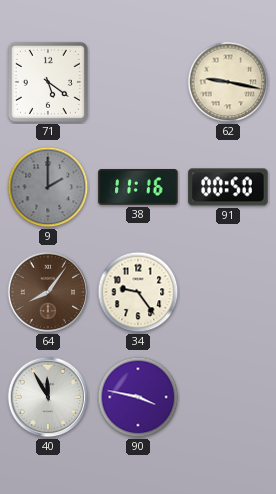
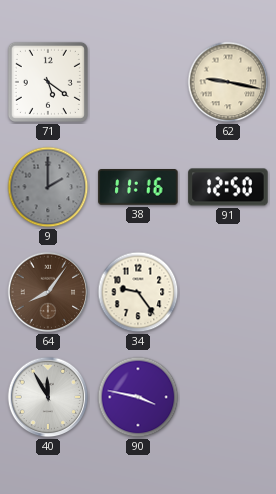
91: 00:50 -> 12:50 (228, 187)
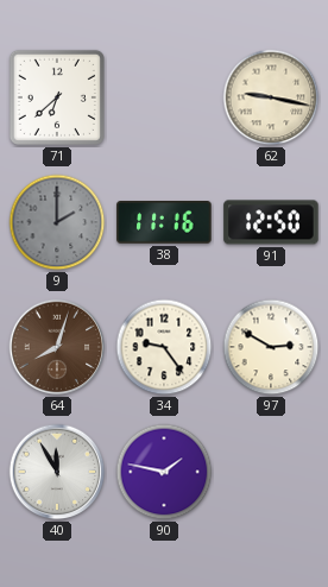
71: 5:21 -> 6:38 (57, 97)
64: 8:06 -> 8:03 (57, 347)
97: none -> 2:50 (271, 347)
90: 3:47 -> 1:47 (164, 472)
